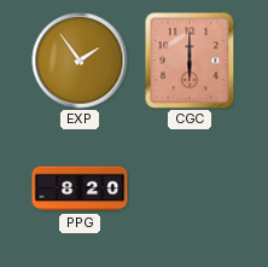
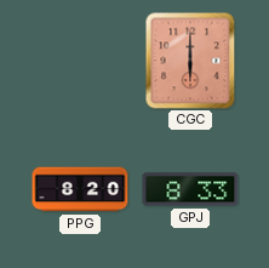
EXP: 1:54 -> none (80, 60)
GPJ: none -> 8:33 (190, 189)
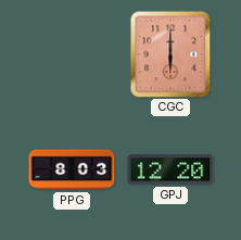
PPG: 8:20 -> 8:03 (72, 169)
GPJ: 8:33 -> 12:20 (170, 169)
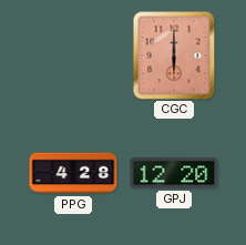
PPG: 8:03 -> 4:28 (73, 173)
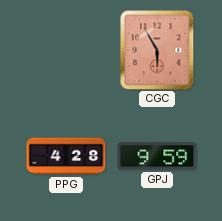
CGC: 6:00 -> 5:55 (157, 50)
GPJ: 12:20 -> 9:59 (157, 156)
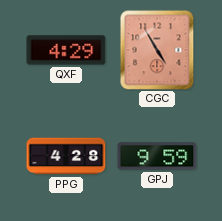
QXF: none -> 4:29 (66, 50)
CGC: 5:55 -> 4:55 (157, 50)
